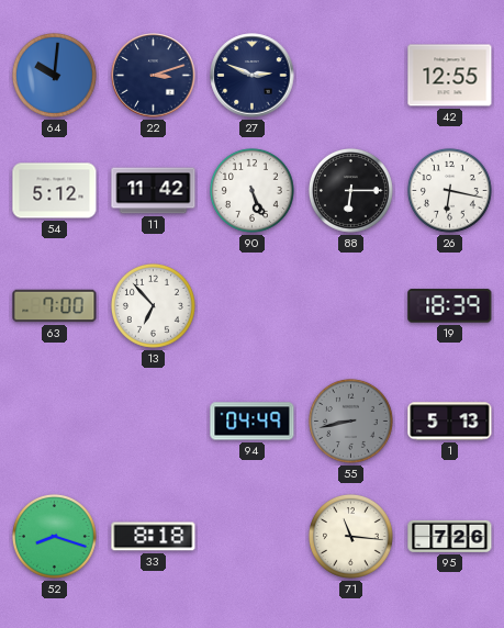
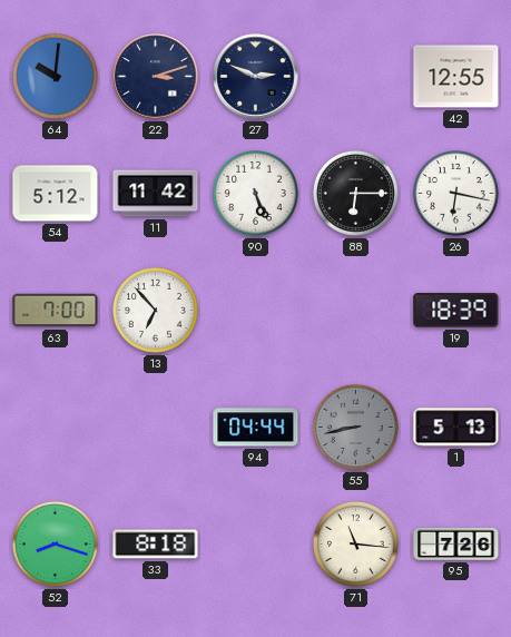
94: 04:49 -> 04:44 (256, 428)
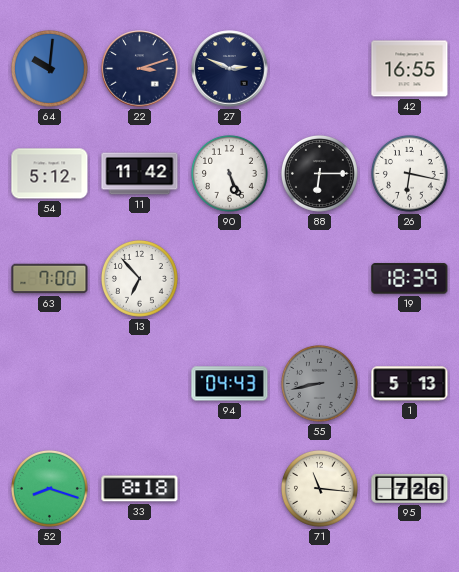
42: 12:55 -> 16:55 (410, 69)
94: 04:44 -> 04:43 (230, 384)
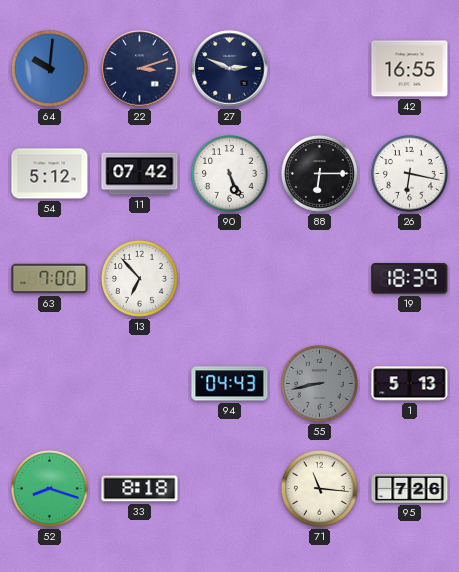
11: 11:42 -> 07:42 (140, 174)
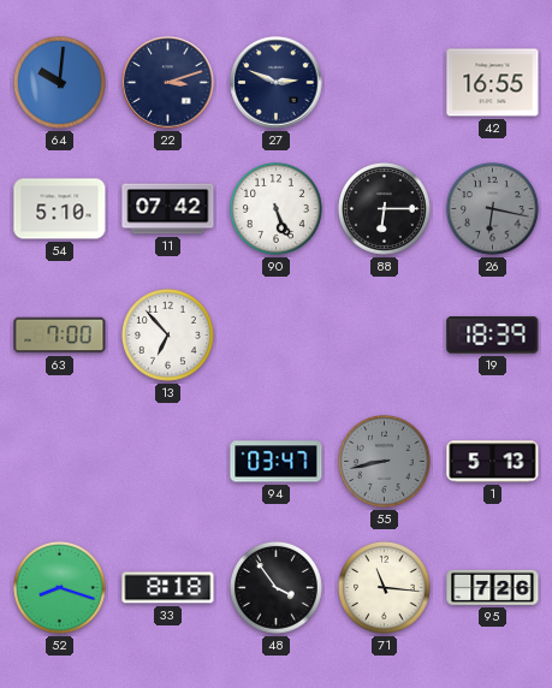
54: 5:12 -> 5:10 (60, 209)
26 dial: white -> grey (493, 209)
94: 04:43 -> 03:47 (277, 462)
48: none -> 3:54 (277, 588)
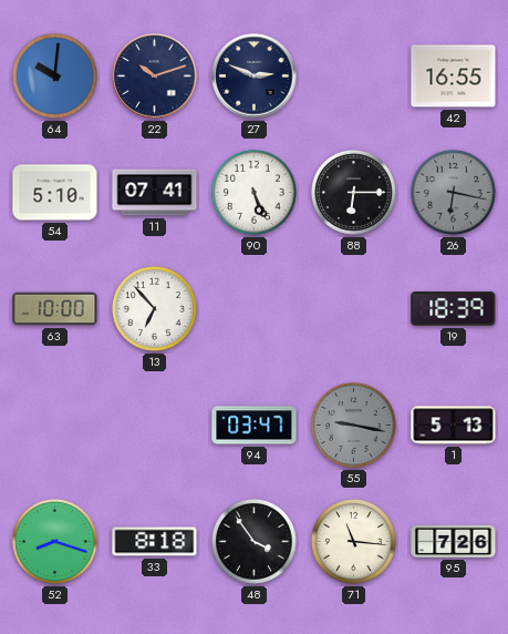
22: 3:12 -> 10:12 (155, 76)
11: 07:42 -> 07:41 (155, 193)
63: 7:00 -> 10:00 (55, 309)
55: 8:43 -> 9:17 (354, 426)
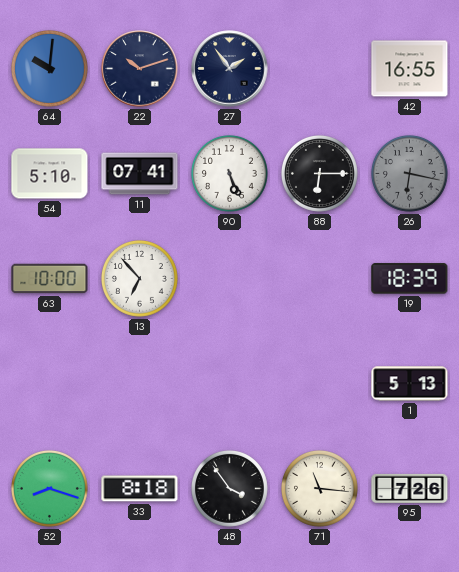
27: 2:49 -> 1:54 (230, 69)
94: 03:47 -> none (255, 426)
55: 9:17 -> none (354, 426)
